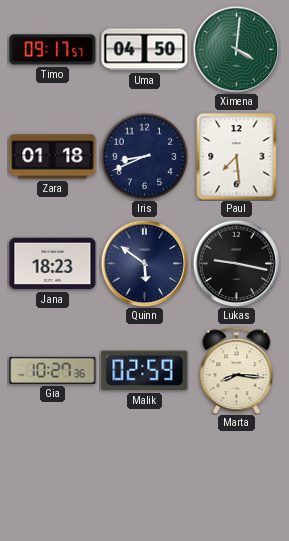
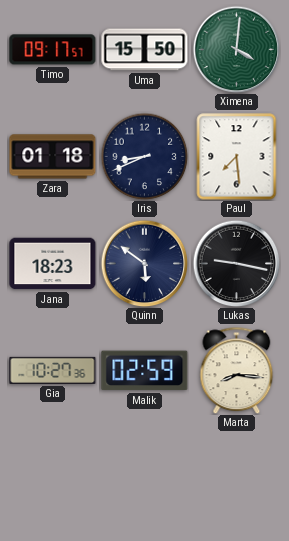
Uma: 04:50 -> 15:50 (145, 50)
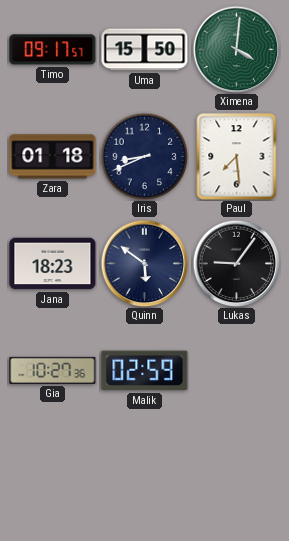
Lukas: 9:17 -> 9:06 (236, 263)
Marta: 8:16 -> none (237, 370)
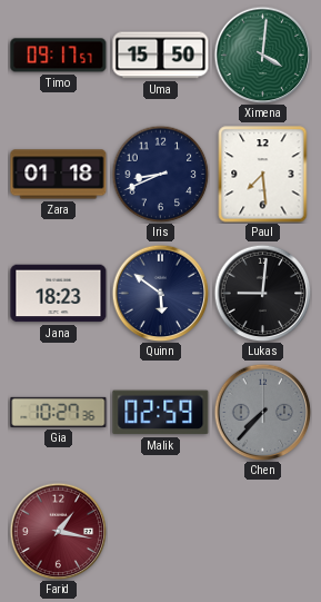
Lukas: 9:06 -> 9:01 (262, 293)
Chen: none -> 7:37 (262, 412)
Farid: none -> 1:17 (58, 531)
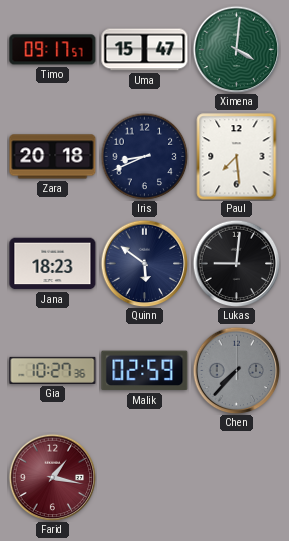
Uma: 15:50 -> 15:47 (145, 50)
Zara: 01:18 -> 20:18 (53, 157)
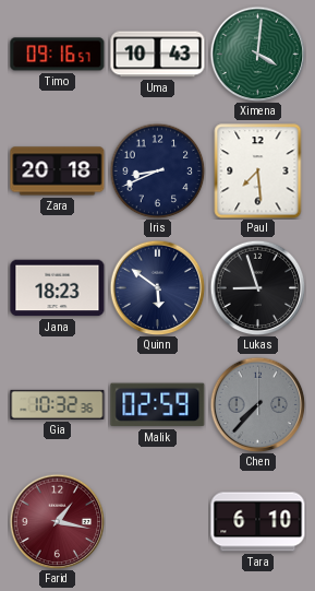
Timo: 09:17 -> 09:16 (58, 55)
Uma: 15:47 -> 10:43 (158, 55)
Lukas: 9:01 -> 8:57 (257, 287)
Gia: 10:27 -> 10:32 (58, 404)
Tara: none -> 6:10 (258, 522)
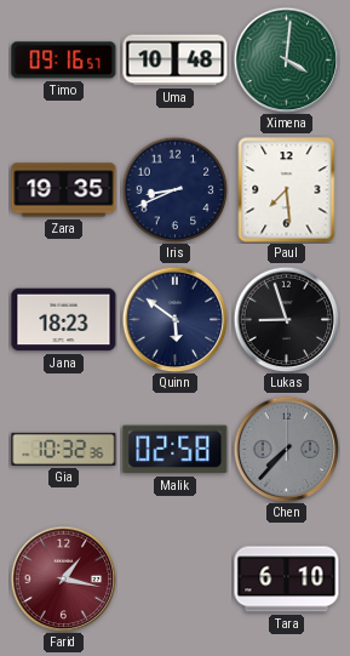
Uma: 10:43 -> 10:48 (176, 61)
Zara: 20:18 -> 19:35 (64, 190)
Malik: 02:59 -> 02:58 (176, 450)
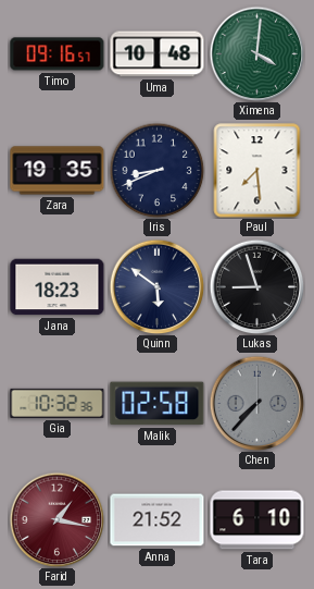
Anna: none -> 21:52 (158, 520)
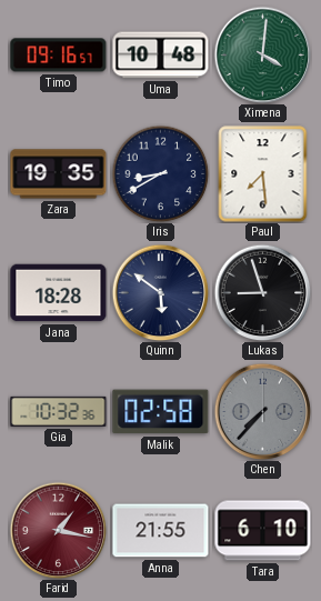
Iris: 8:41 -> 8:40 (160, 173)
Jana: 18:23 -> 18:28 (59, 293)
Anna: 21:52 -> 21:55 (161, 531)
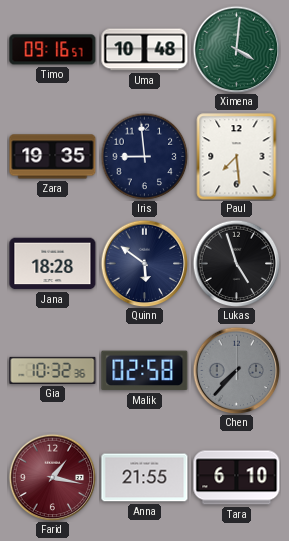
Iris: 8:40 -> 8:59 (144, 156)
Lukas: 8:57 -> 4:57 (236, 263)
